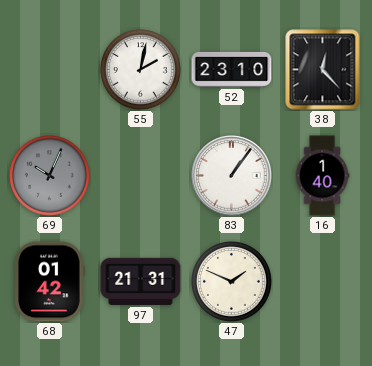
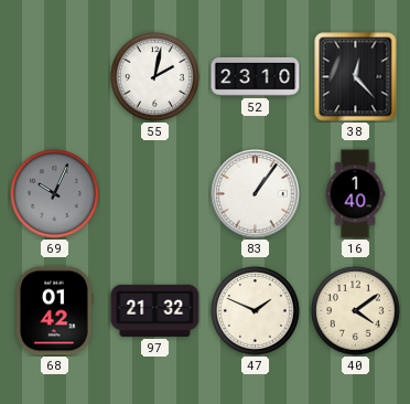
97: 21:31 -> 21:32 (155, 310)
40: none -> 4:09 (356, 311)
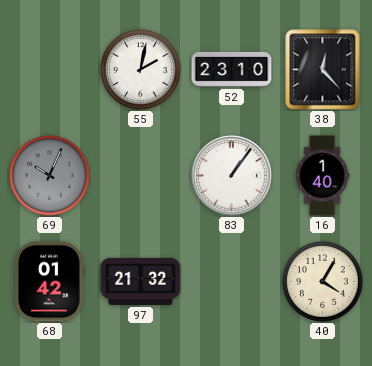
47: 1:49 -> none (256, 311)
40: 4:09 -> 4:05 (323, 282)
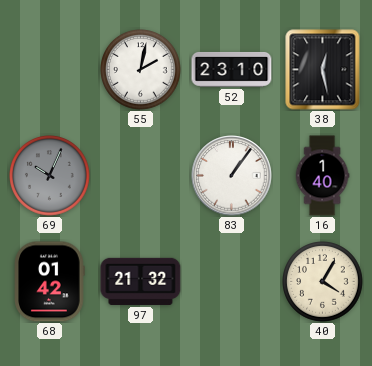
38: 12:23 -> 12:28 (323, 70)
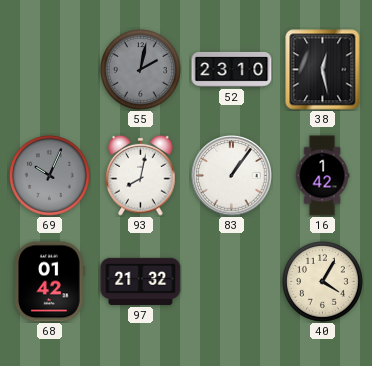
55 dial: white -> grey (141, 70)
93: none -> 8:02 (141, 175)
16: 1:40 -> 1:42 (322, 176)
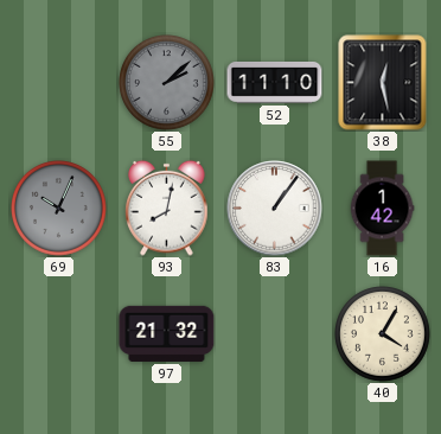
55: 2:02 -> 2:08 (167, 83)
52: 23:10 -> 11:10 (275, 83)
68: 01:42 -> none (50, 282)
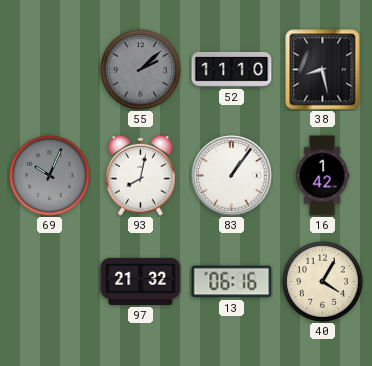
38: 12:28 -> 8:28 (323, 70)
13: none -> 06:16 (232, 282)
